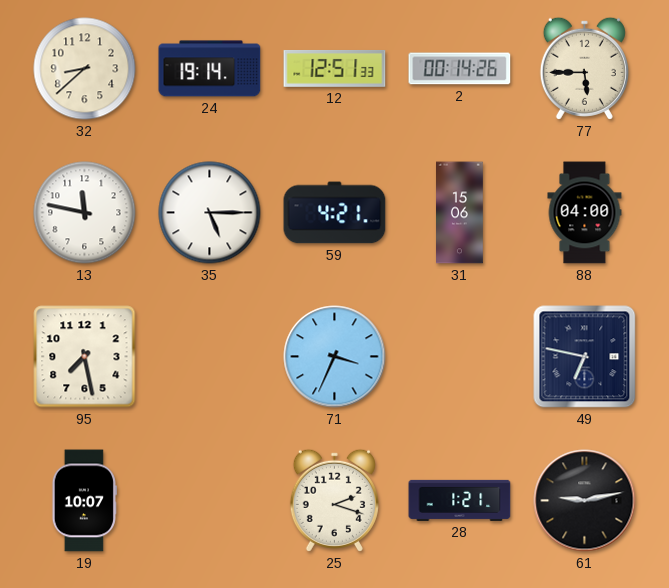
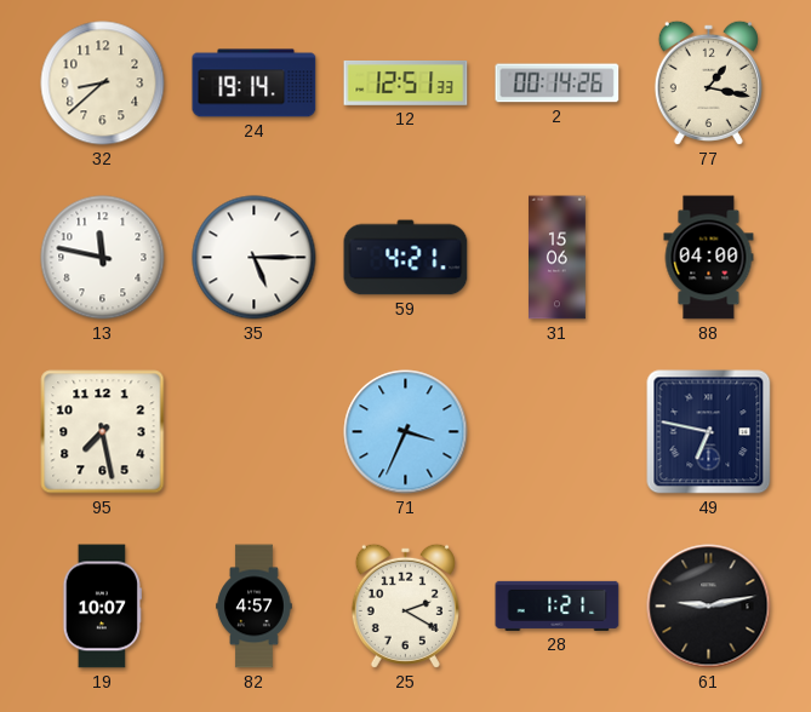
77: 5:45 -> 1:17 (708, 82)
82: none -> 4:57 (255, 607)
25: 2:18 -> 2:20 (405, 605)
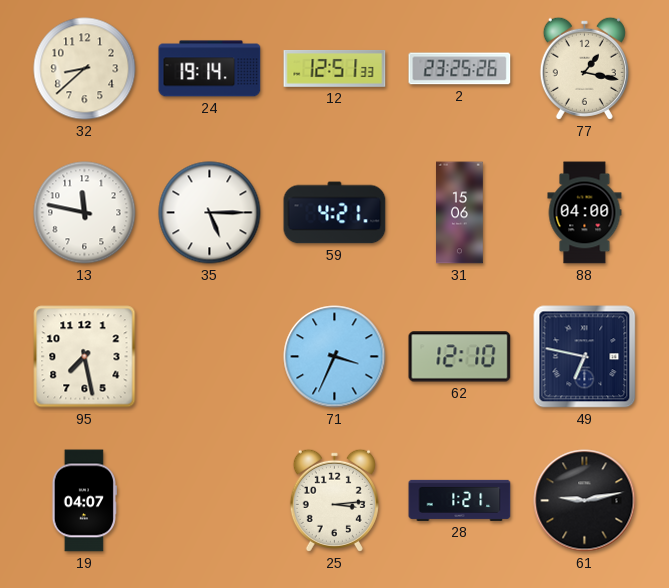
2: 00:14 -> 23:25 (460, 69)
62: none -> 12:10 (460, 357)
19: 10:07 -> 04:07 (84, 501)
82: 4:57 -> none (255, 607)
25: 2:20 -> 3:14 (334, 500)
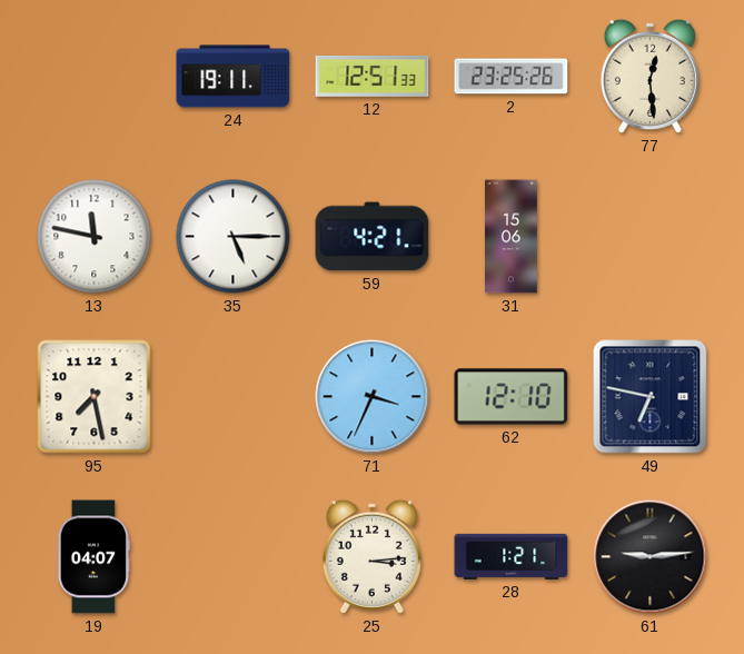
32: 8:38 -> none (85, 69)
24: 19:14 -> 19:11 (234, 77)
77: 1:17 -> 12:29 (649, 76)
88: 04:00 -> none (585, 213)
61: 9:13 -> 9:14 (651, 557)
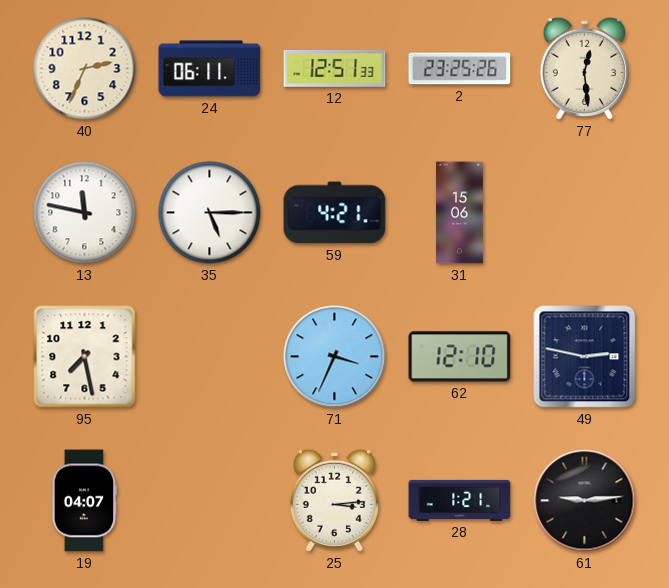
40: none -> 2:34 (85, 69)
24: 19:11 -> 06:11 (210, 69)
49: 6:47 -> 2:47 (585, 357)
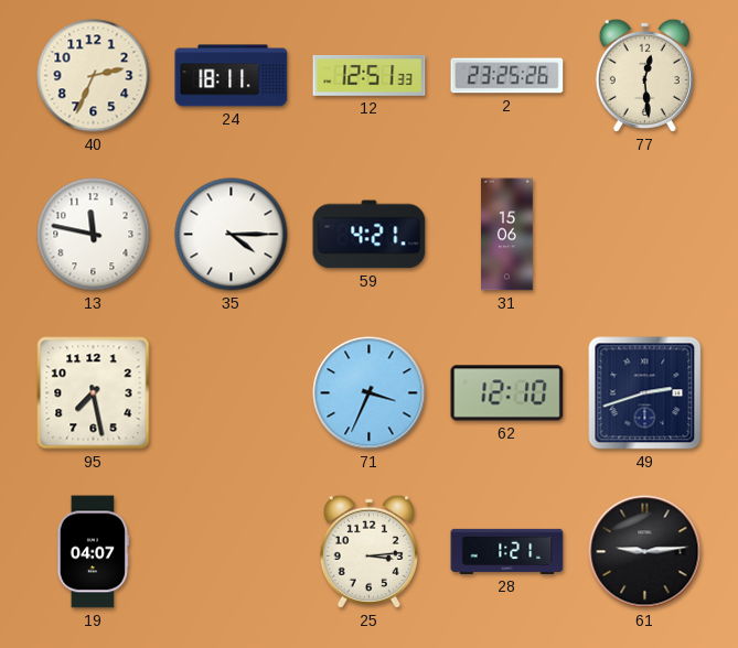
24: 06:11 -> 18:11 (232, 76)
35: 5:15 -> 4:15 (232, 235)
49: 2:47 -> 2:42 (645, 393)
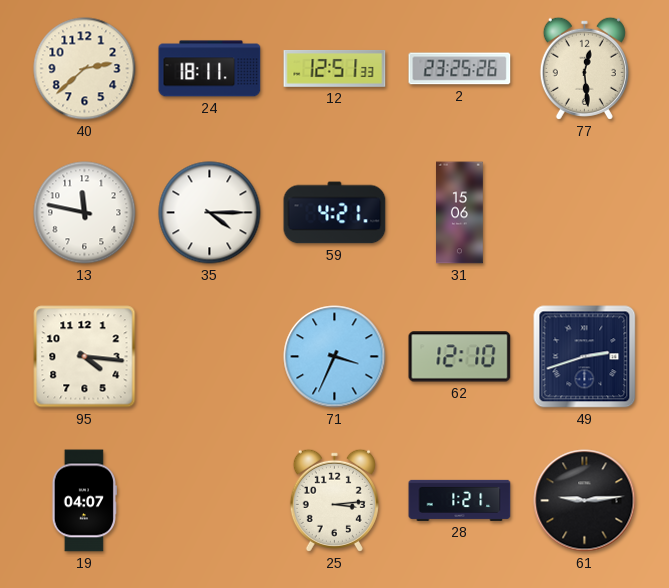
40: 2:34 -> 2:38 (85, 69)
95: 7:28 -> 4:16 (85, 357)
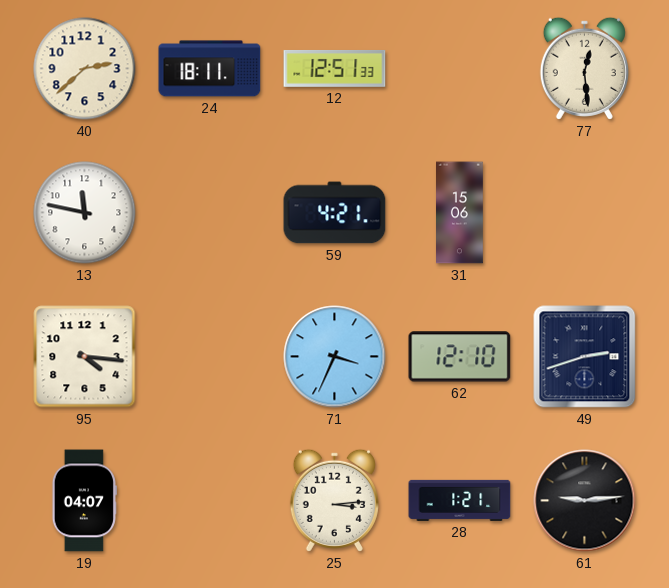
2: 23:25 -> none (460, 69)
35: 4:15 -> none (210, 213)
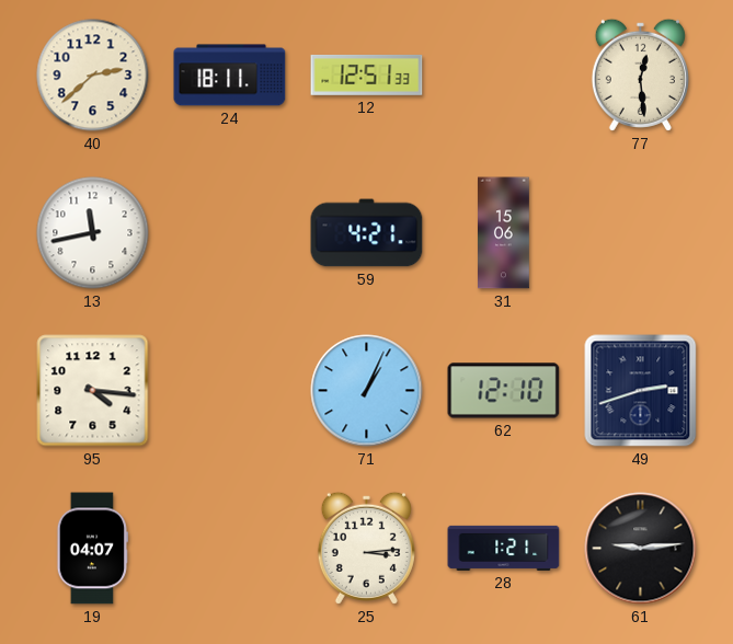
13: 11:47 -> 11:43 (93, 233)
71: 3:34 -> 1:04 (367, 391)
